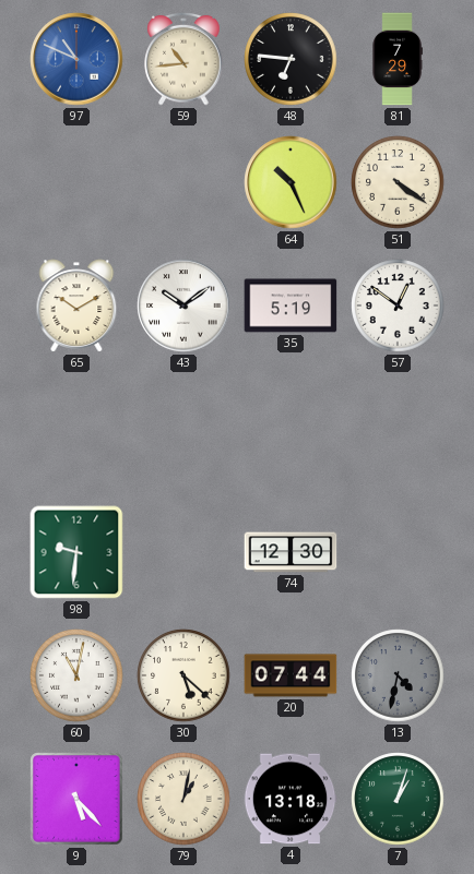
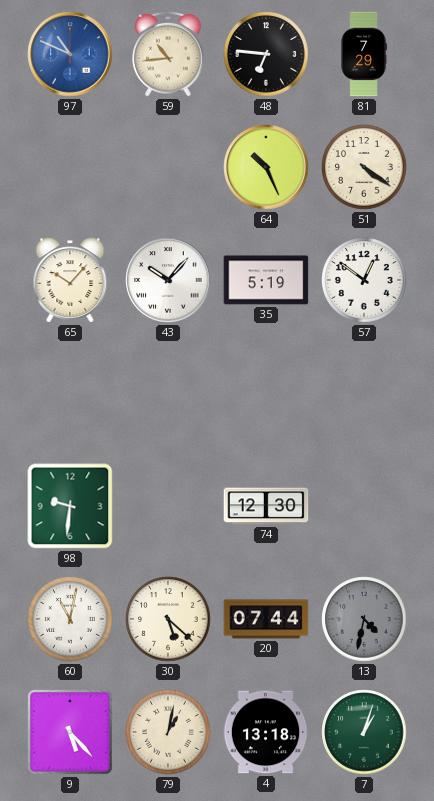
65: 10:10 -> 10:07 (70, 280)
43: 10:09 -> 10:07 (168, 280)
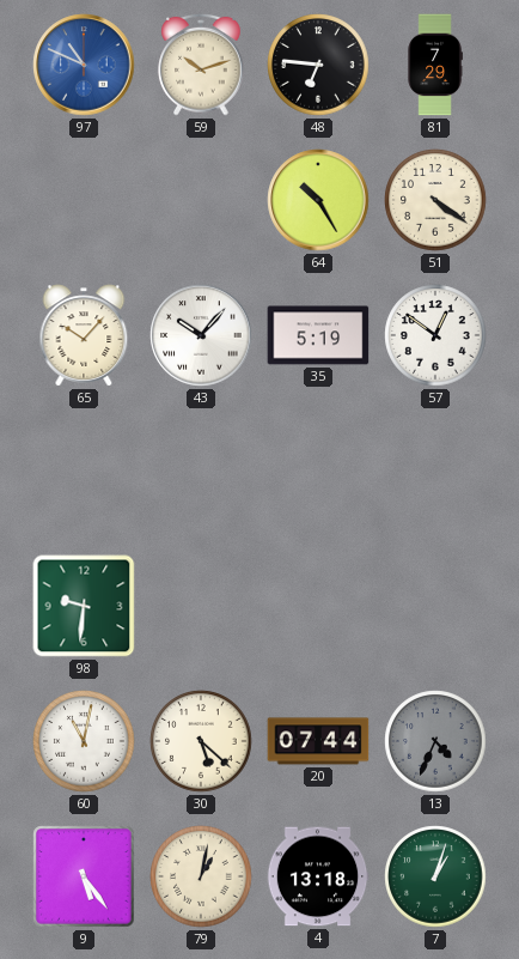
59: 10:44 -> 10:12 (201, 65)
64: 10:26 -> 10:25 (318, 200)
74: 12:30 -> none (266, 506)
13: 4:32 -> 4:34 (435, 741)
9: 5:23 -> 5:24 (84, 876)
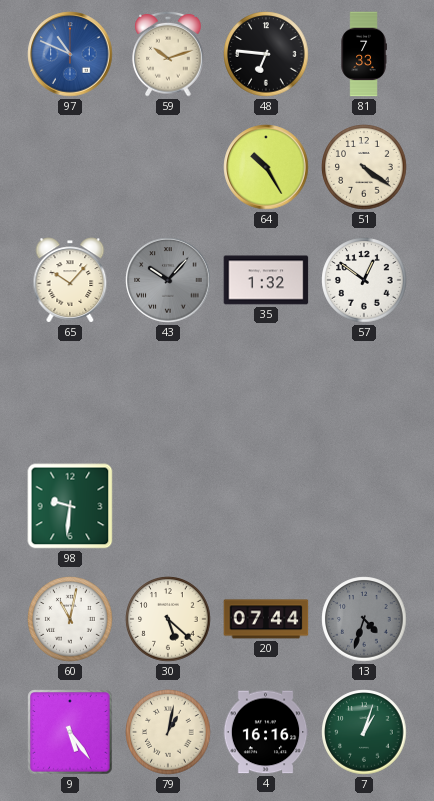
81: 7:29 -> 7:33 (364, 54)
43 dial: white -> grey (168, 280)
35: 5:19 -> 1:32 (266, 280)
13: 4:34 -> 4:33 (364, 619)
4: 13:18 -> 16:16 (266, 732)
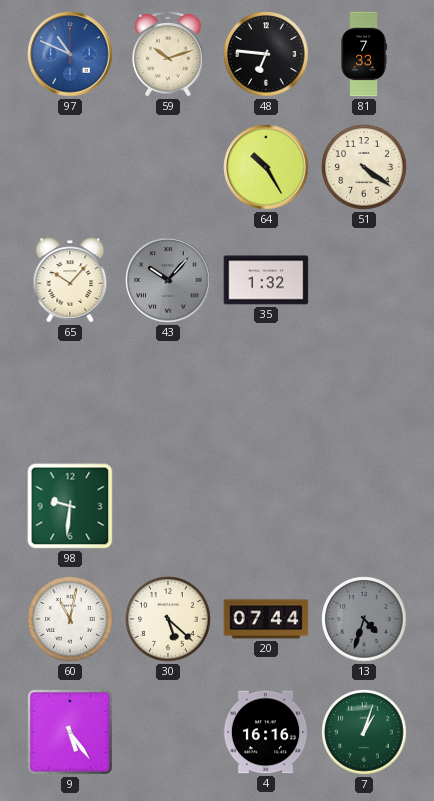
57: 12:51 -> none (364, 280)
79: 1:02 -> none (168, 732)
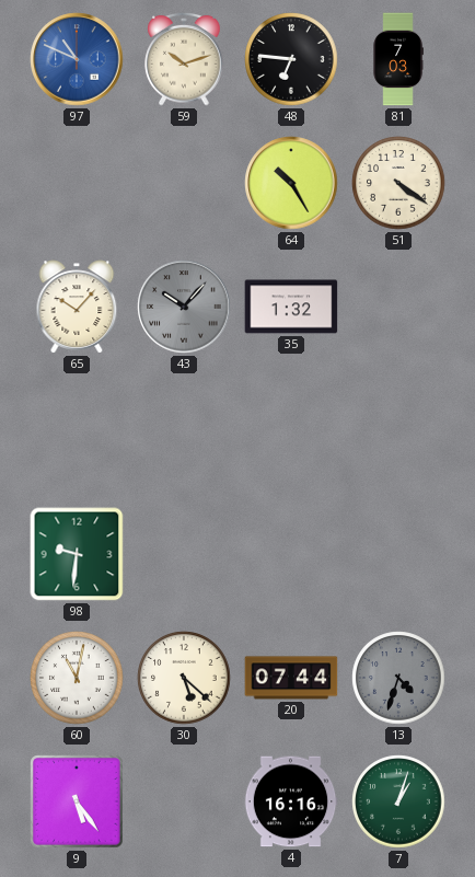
81: 7:33 -> 7:03 (398, 59)
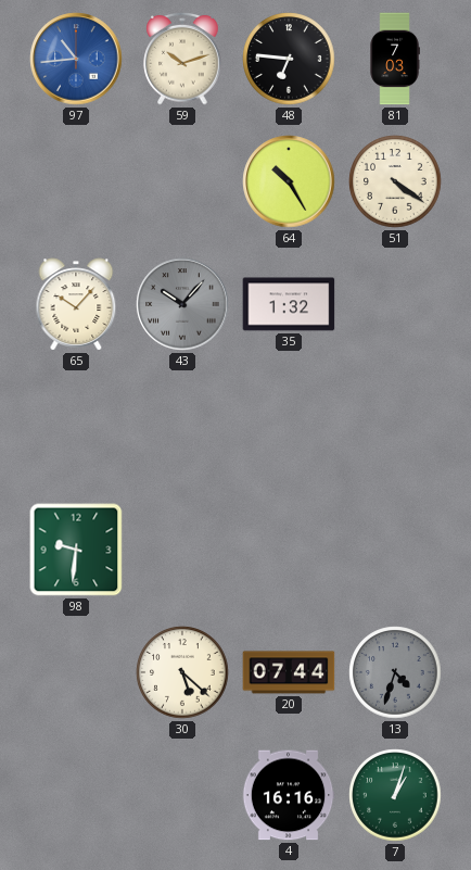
97: 10:49 -> 10:44 (76, 59)
60: 11:02 -> none (77, 678)
9: 5:24 -> none (77, 801)
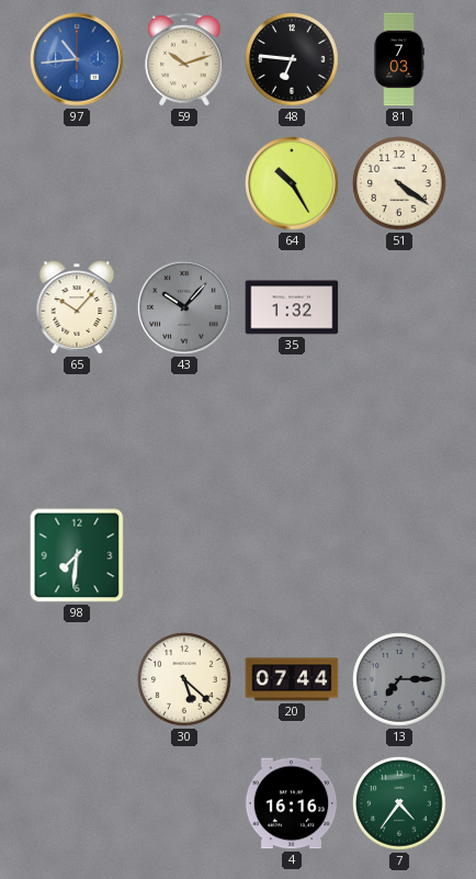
98: 9:31 -> 7:31 (77, 555)
13: 4:33 -> 7:15 (399, 679)
7: 1:03 -> 4:36 (399, 803)
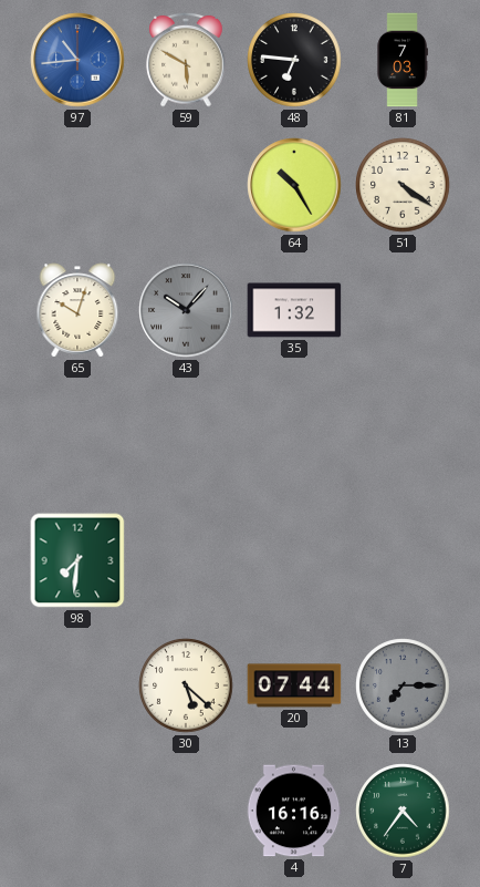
59: 10:12 -> 5:50 (186, 60)
65: 10:07 -> 10:03 (77, 310)
